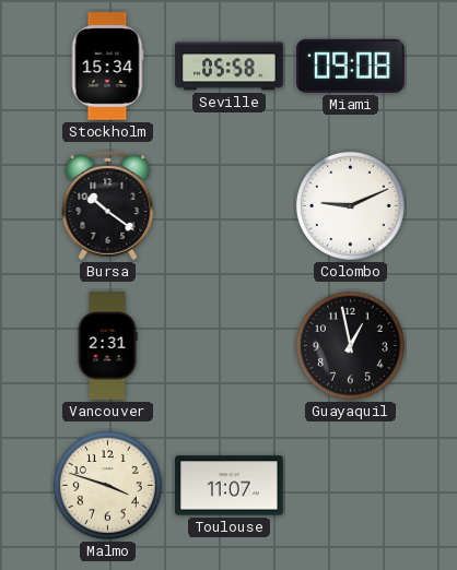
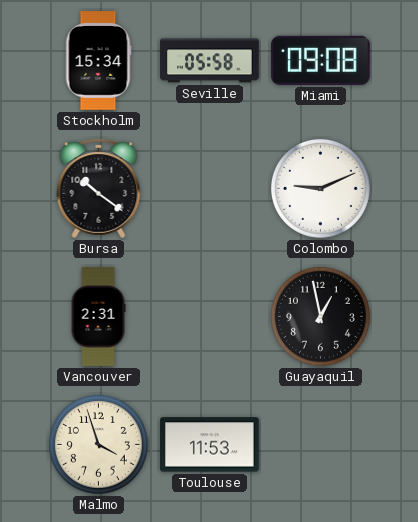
Malmo: 3:48 -> 3:57 (98, 444)
Toulouse: 11:07 -> 11:53 (210, 445)
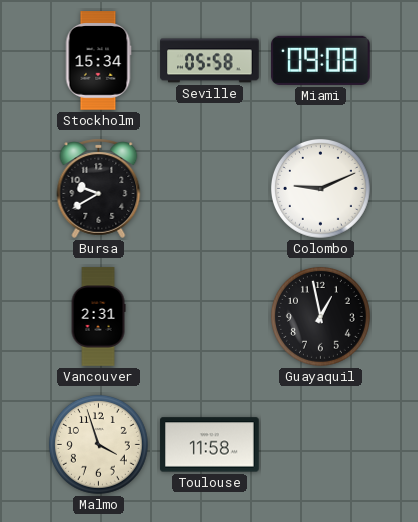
Bursa: 10:21 -> 9:40 (99, 188)
Toulouse: 11:53 -> 11:58 (210, 445)
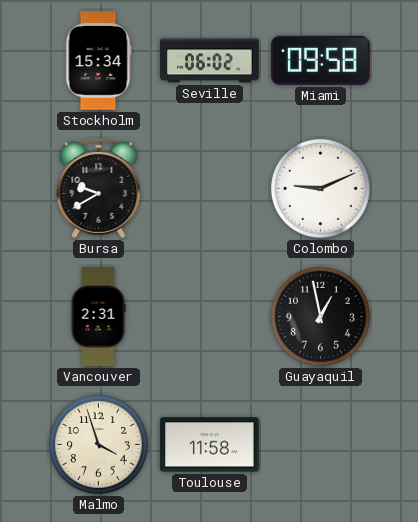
Seville: 05:58 -> 06:02 (210, 61)
Miami: 09:08 -> 09:58 (321, 60)
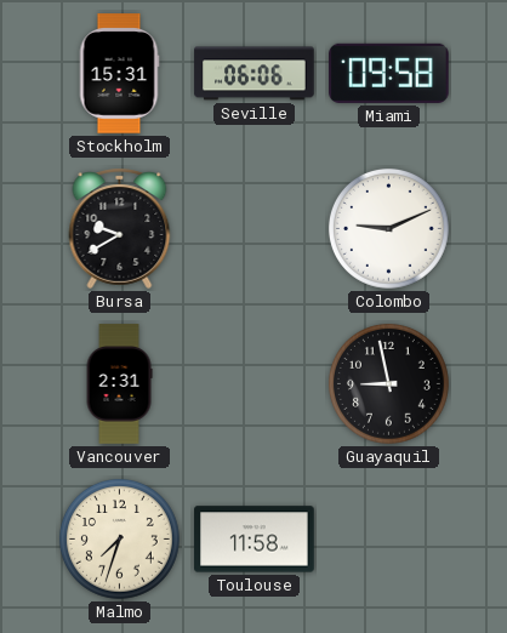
Stockholm: 15:34 -> 15:31 (119, 74)
Seville: 06:02 -> 06:06 (255, 74)
Guayaquil: 12:58 -> 8:58 (388, 383)
Malmo: 3:57 -> 7:33 (119, 538)
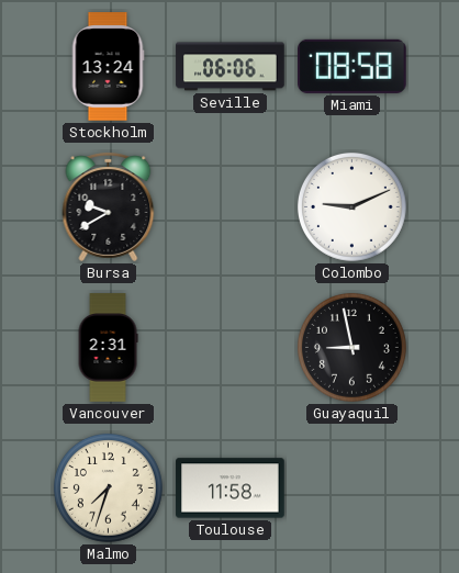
Stockholm: 15:31 -> 13:24 (108, 67)
Miami: 09:58 -> 08:58 (352, 66)
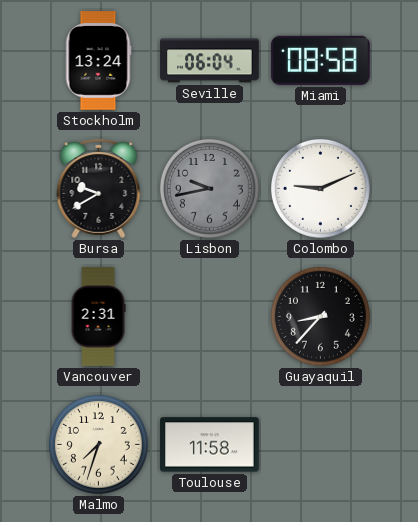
Seville: 06:06 -> 06:04 (210, 61)
Lisbon: none -> 9:43 (209, 188)
Guayaquil: 8:58 -> 8:37 (320, 316)
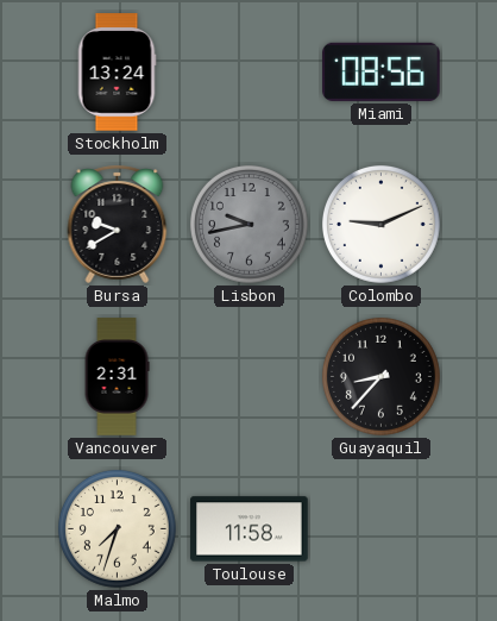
Seville: 06:04 -> none (210, 61)
Miami: 08:58 -> 08:56 (382, 71)
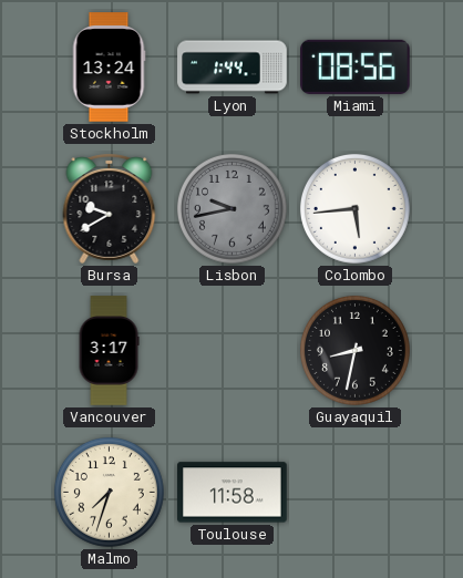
Lyon: none -> 1:44 (233, 68)
Colombo: 9:11 -> 5:44 (354, 208)
Vancouver: 2:31 -> 3:17 (109, 351)
Guayaquil: 8:37 -> 8:32 (354, 350)
